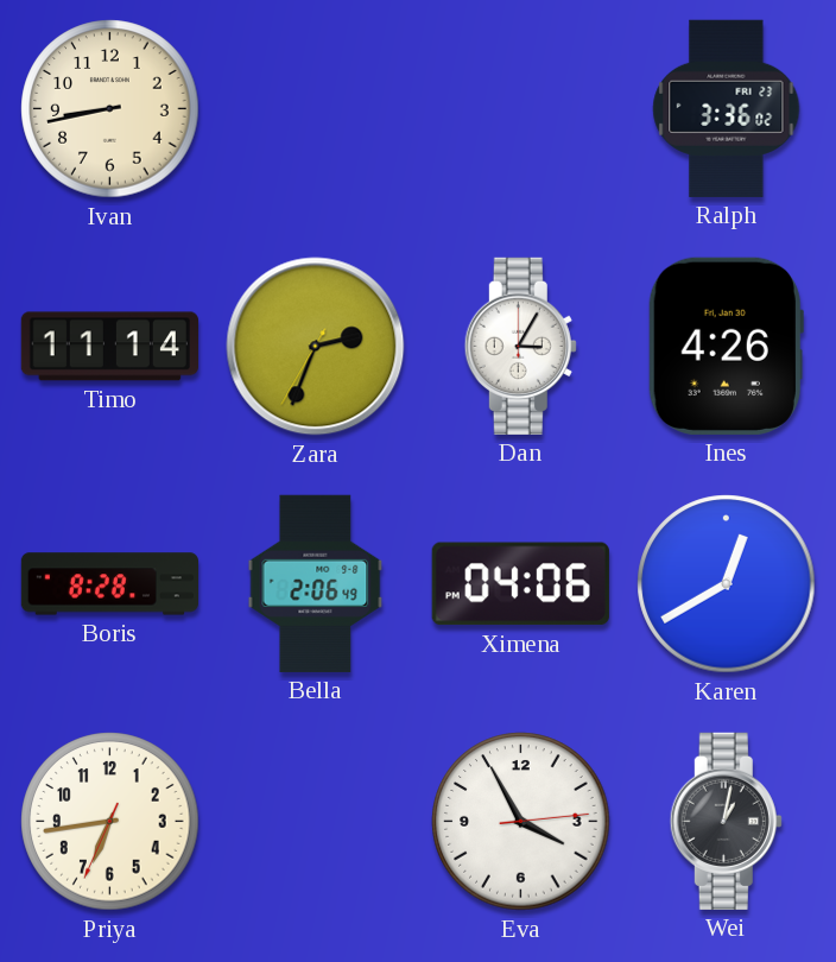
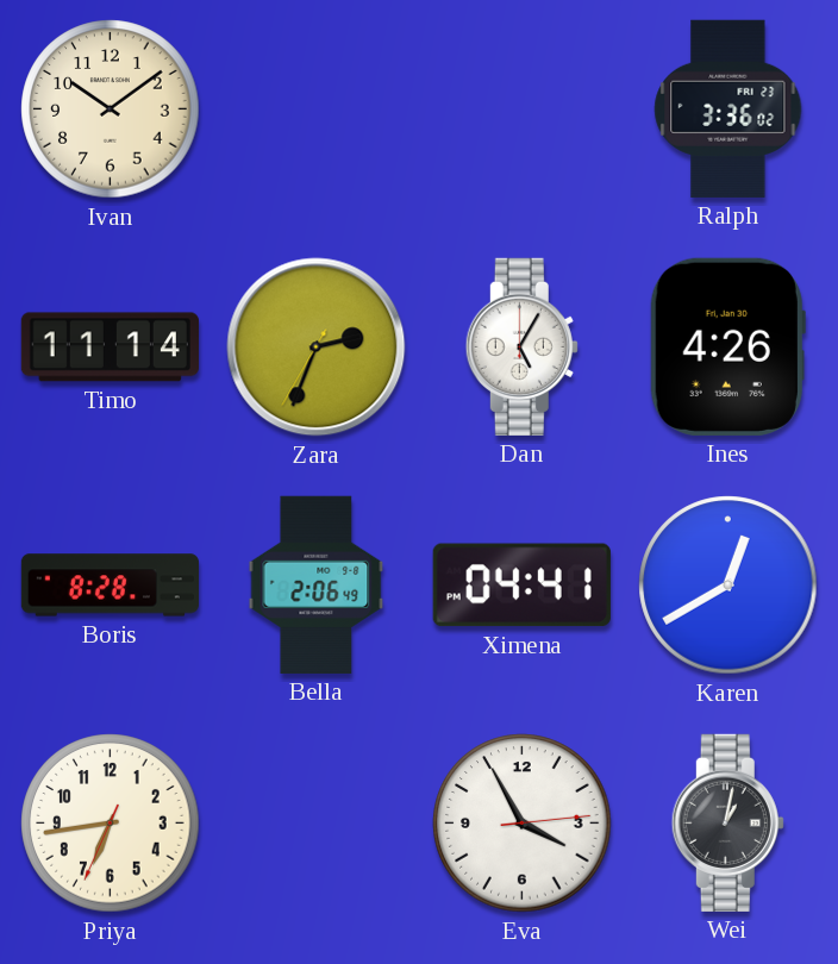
Ivan: 8:43 -> 10:09 (111, 109)
Dan: 3:05 -> 5:05 (521, 346)
Ximena: 04:06 -> 04:41 (521, 586)
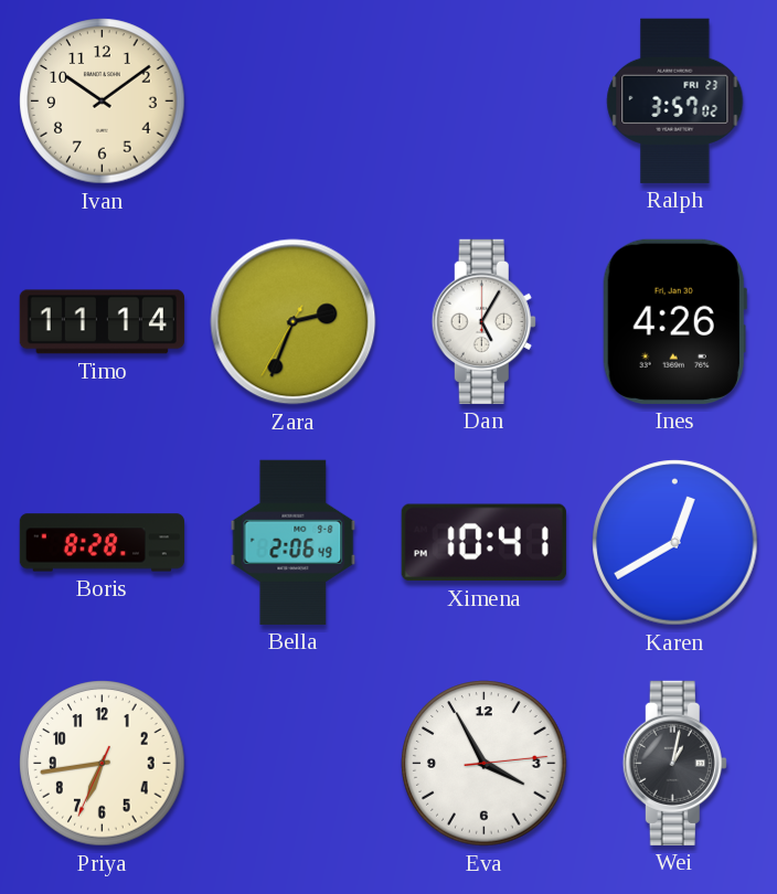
Ralph: 3:36 -> 3:57 (675, 100)
Ximena: 04:41 -> 10:41 (483, 543)
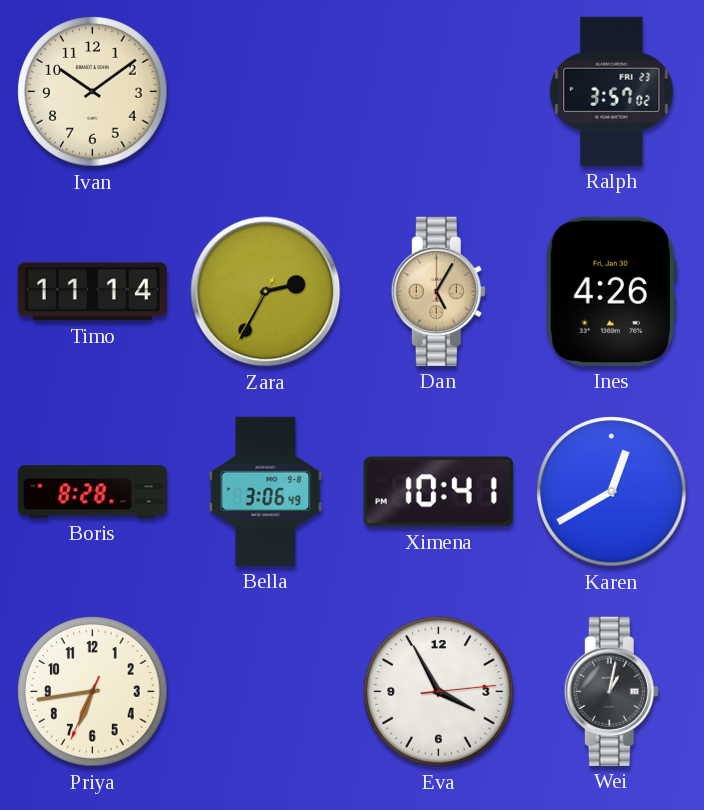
Zara: 2:33 -> 2:34 (266, 292)
Dan dial: white -> champagne (438, 291)
Bella: 2:06 -> 3:06 (266, 491)
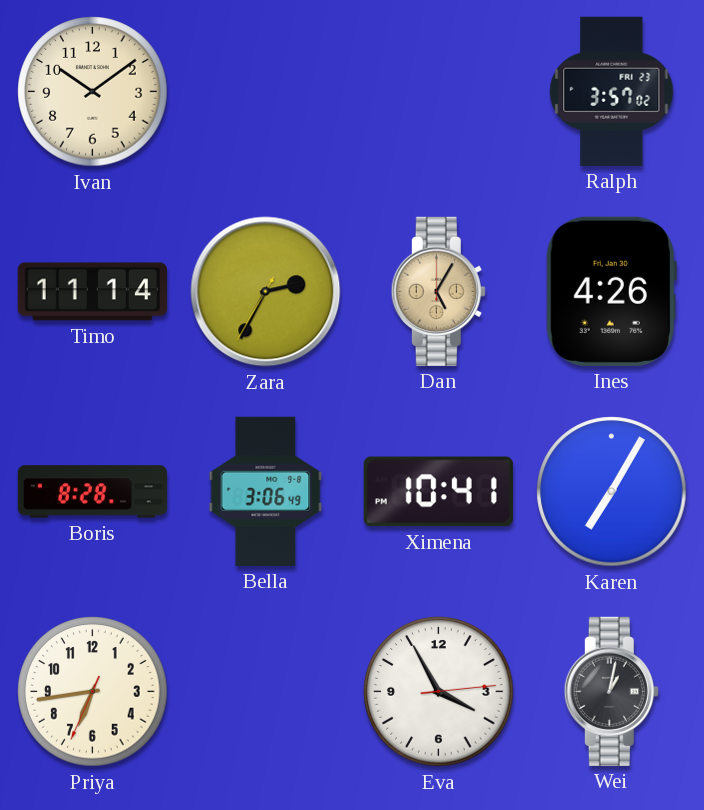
Karen: 12:40 -> 7:05 (612, 492)
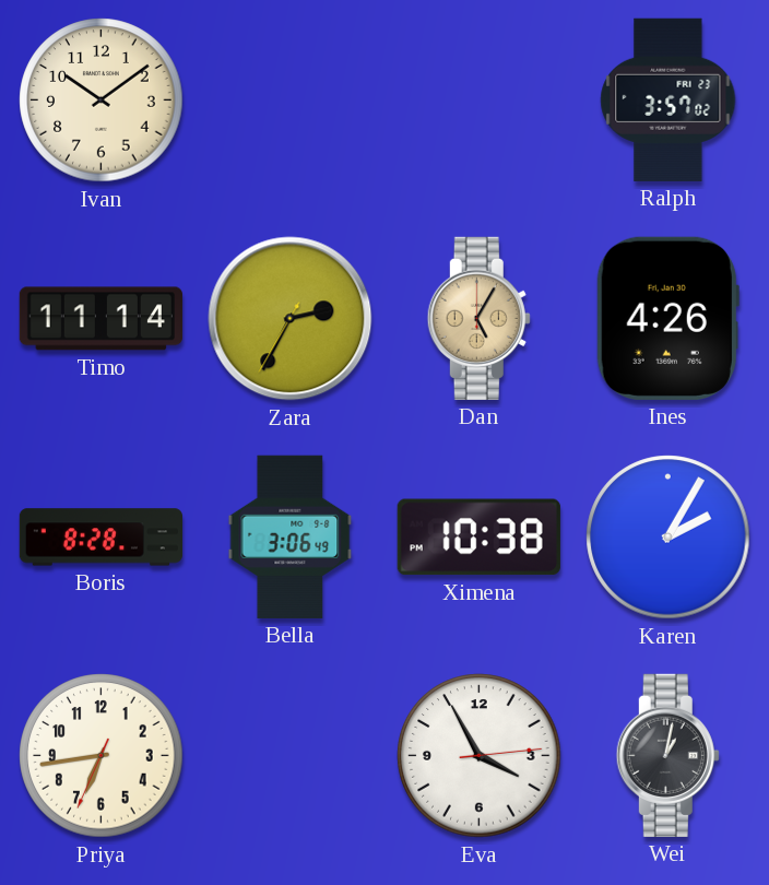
Ximena: 10:41 -> 10:38 (478, 538)
Karen: 7:05 -> 2:05 (669, 538)
